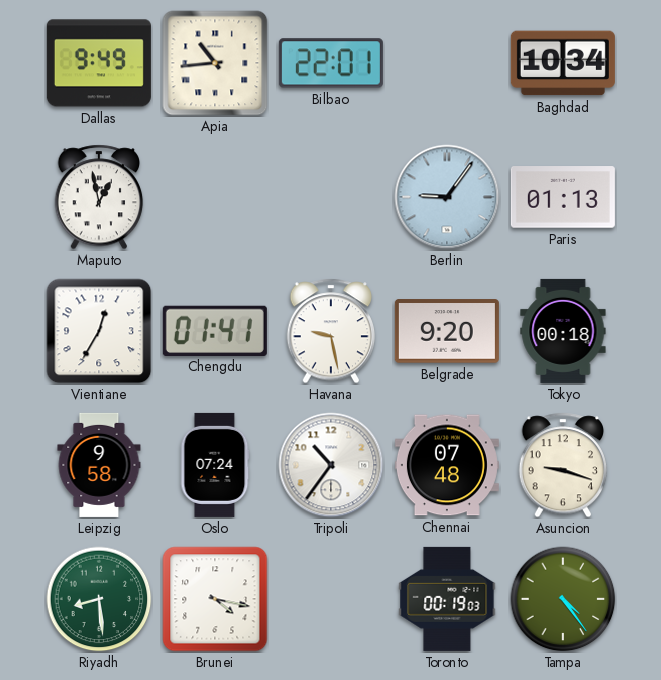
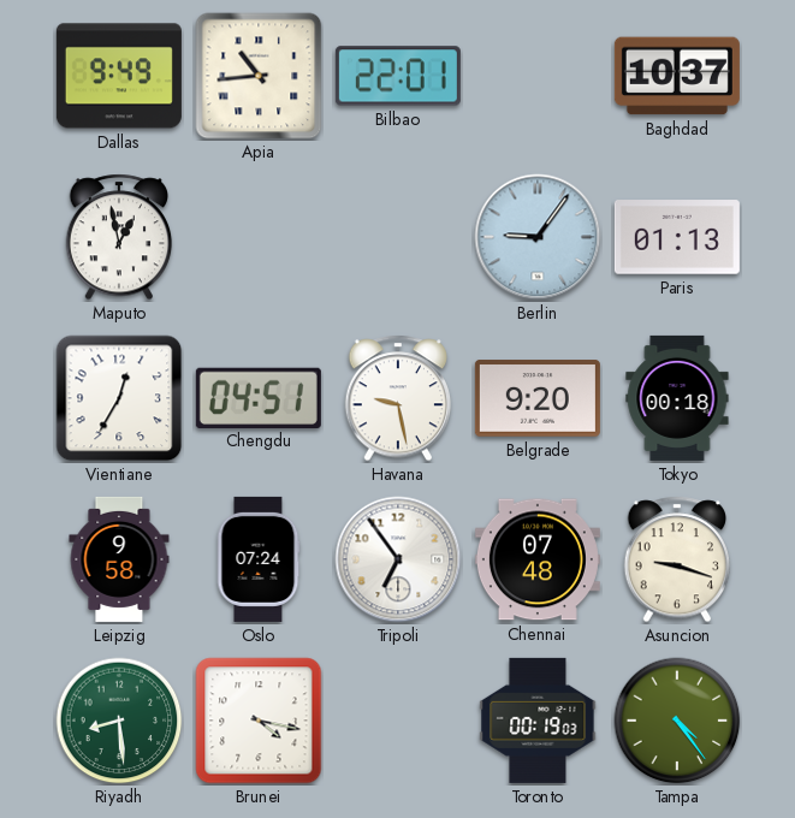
Baghdad: 10:34 -> 10:37 (677, 76)
Chengdu: 01:41 -> 04:51 (259, 397)
Tripoli: 10:36 -> 6:54 (398, 559)
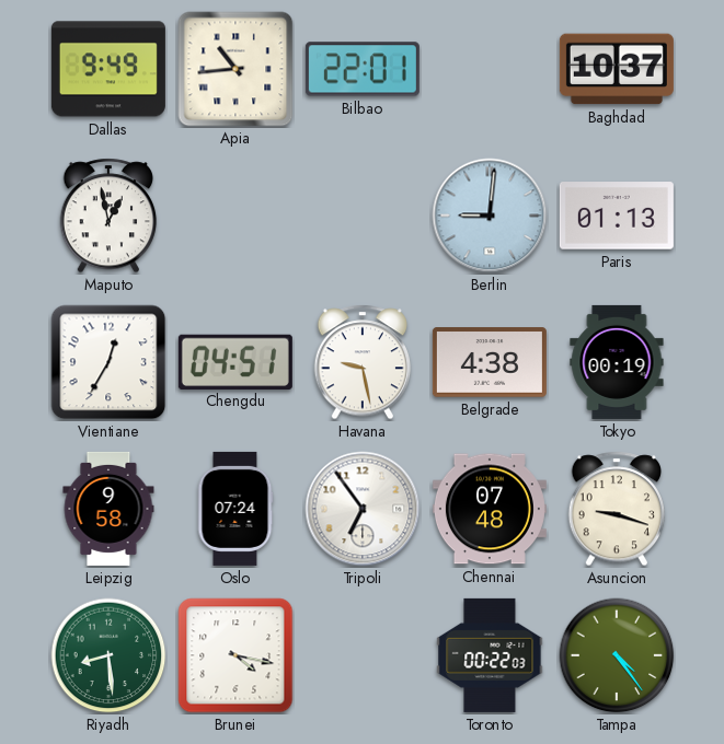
Berlin: 9:06 -> 9:01 (490, 216)
Belgrade: 9:20 -> 4:38 (490, 362)
Tokyo: 00:18 -> 00:19 (617, 362)
Toronto: 00:19 -> 00:22 (490, 655)
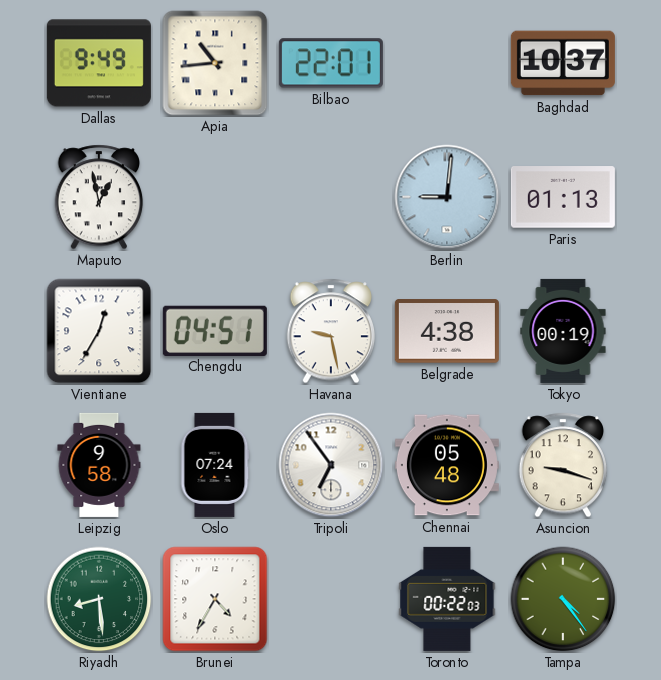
Chennai: 07:48 -> 05:48 (447, 465)
Brunei: 4:17 -> 4:35 (215, 599)
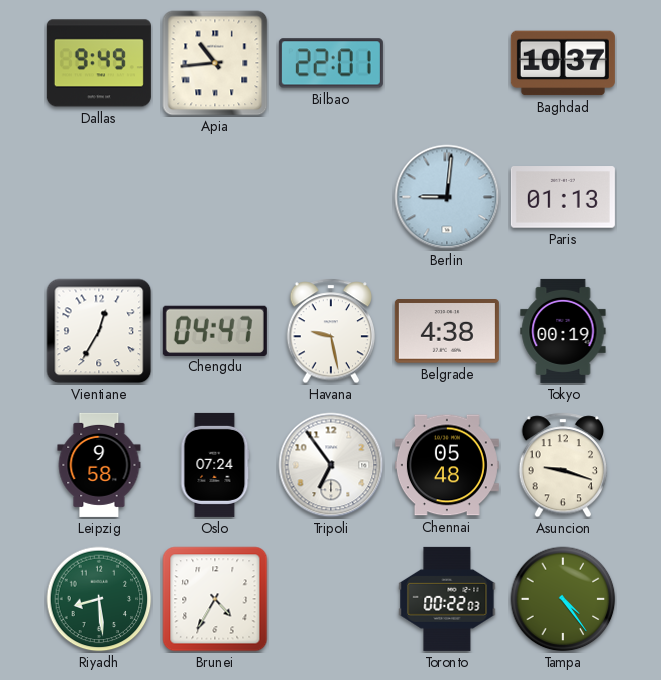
Maputo: 12:58 -> none (99, 197)
Chengdu: 04:51 -> 04:47 (215, 330)
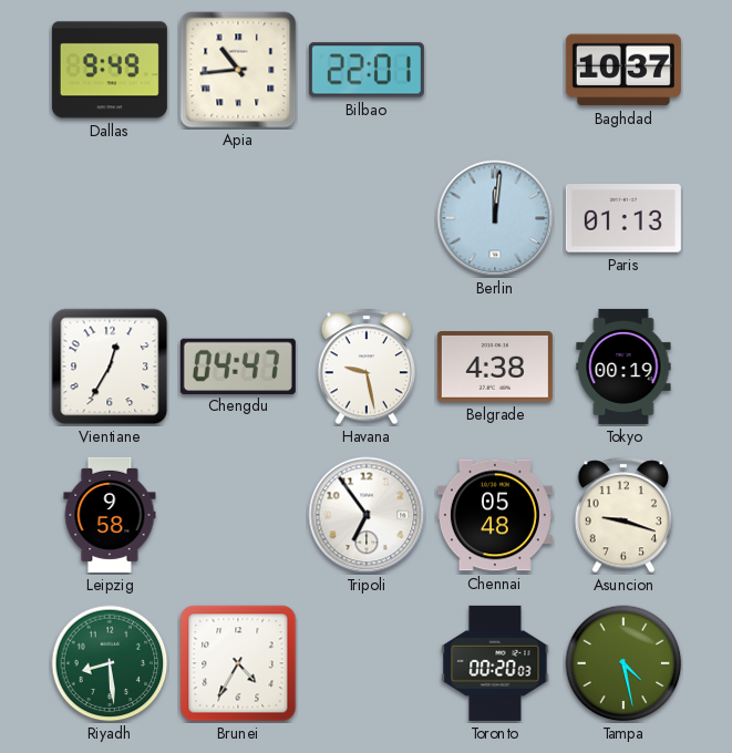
Berlin: 9:01 -> 12:01 (495, 218)
Oslo: 07:24 -> none (215, 465)
Toronto: 00:22 -> 00:20 (495, 663)
Tampa: 4:24 -> 4:28 (623, 663)
